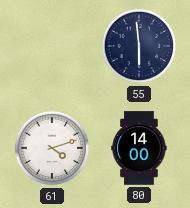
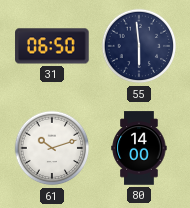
31: none -> 06:50 (52, 46)
61: 4:12 -> 10:12 (52, 148)
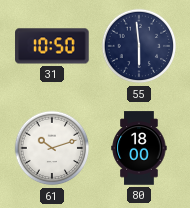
31: 06:50 -> 10:50 (52, 46)
80: 14:00 -> 18:00 (139, 148)
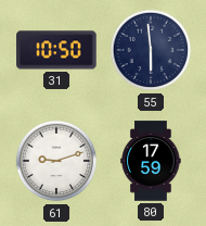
61: 10:12 -> 9:12 (56, 161)
80: 18:00 -> 17:59 (151, 161)
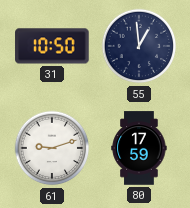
55: 5:59 -> 12:59 (139, 46)
